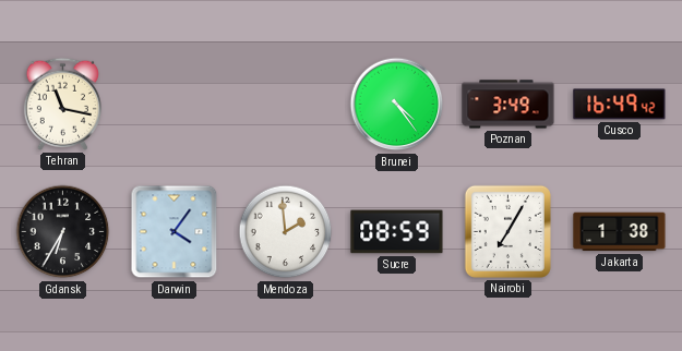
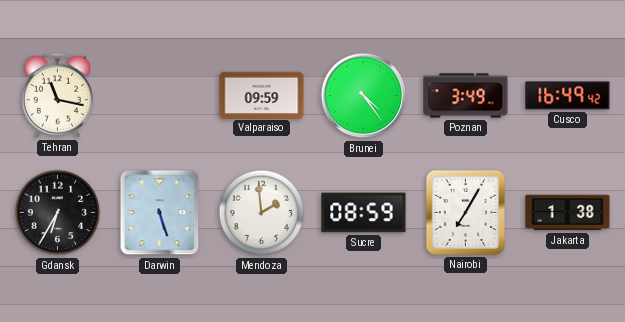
Valparaiso: none -> 09:59 (262, 95)
Darwin: 4:06 -> 5:27 (160, 213)
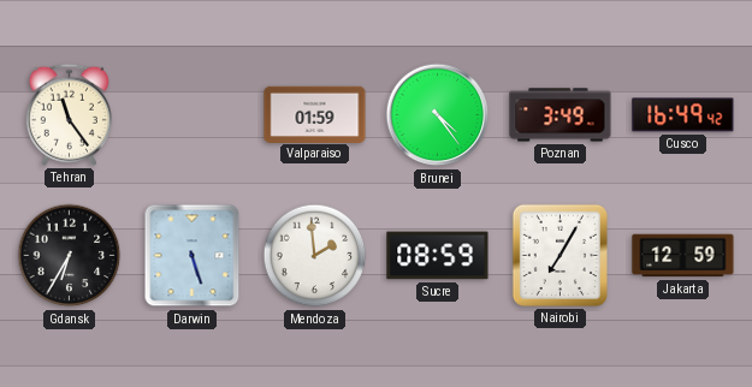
Tehran: 11:17 -> 11:24 (69, 114)
Valparaiso: 09:59 -> 01:59 (315, 114)
Jakarta: 1:38 -> 12:59 (683, 256)
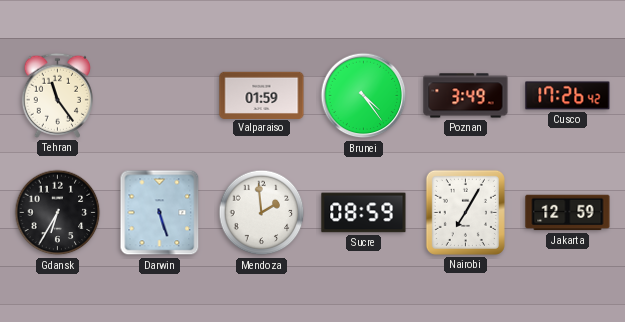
Cusco: 16:49 -> 17:26 (568, 96)
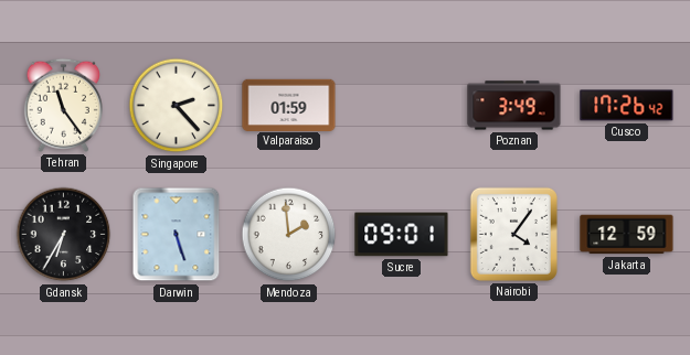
Singapore: none -> 2:23 (177, 106)
Brunei: 4:24 -> none (364, 96)
Sucre: 08:59 -> 09:01 (402, 235)
Nairobi: 7:05 -> 4:06 (513, 234)
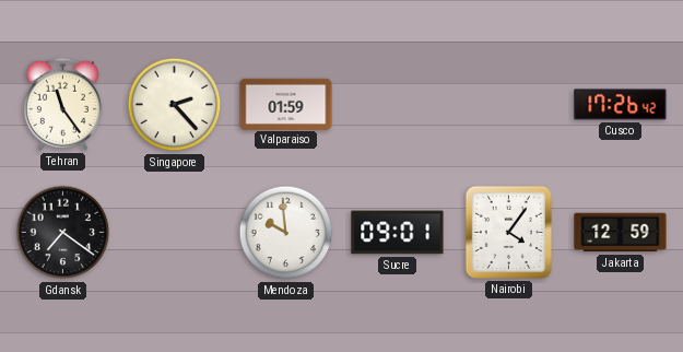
Poznan: 3:49 -> none (514, 106)
Gdansk: 6:35 -> 7:21 (63, 233)
Darwin: 5:27 -> none (177, 235)
Mendoza: 1:59 -> 9:59 (286, 233)
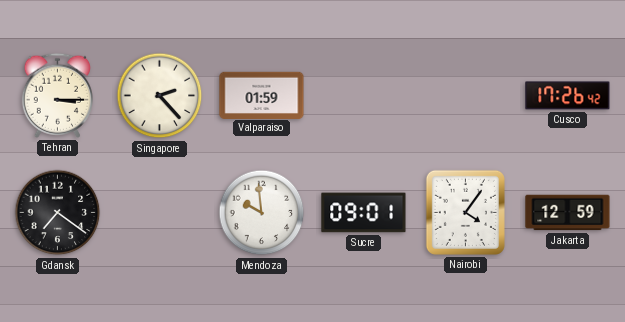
Tehran: 11:24 -> 3:15 (57, 95)
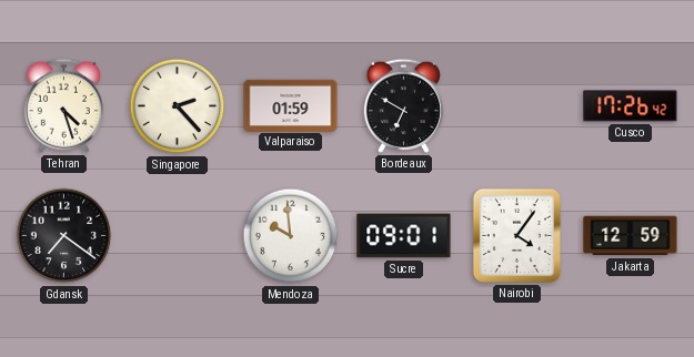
Tehran: 3:15 -> 4:27 (63, 105)
Bordeaux: none -> 6:50 (403, 105)
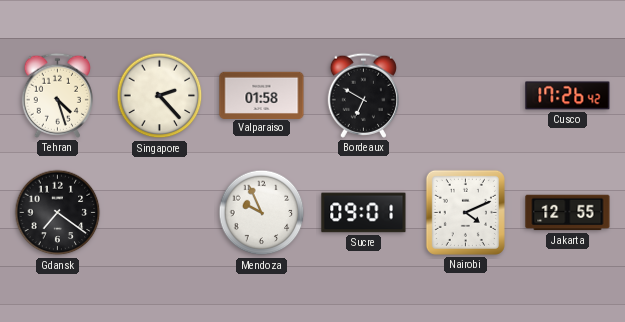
Valparaiso: 01:59 -> 01:58 (262, 95)
Mendoza: 9:59 -> 9:56 (262, 213)
Nairobi: 4:06 -> 4:11 (465, 212)
Jakarta: 12:59 -> 12:55 (568, 213)
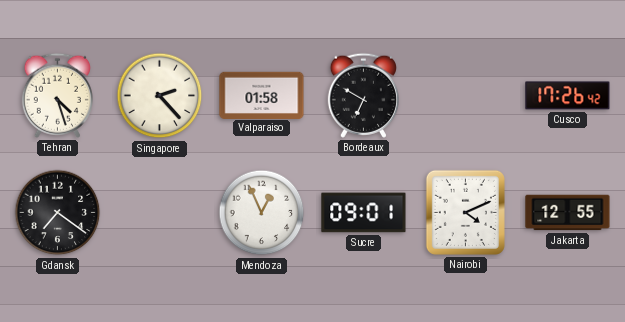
Mendoza: 9:56 -> 12:56 (262, 213)
